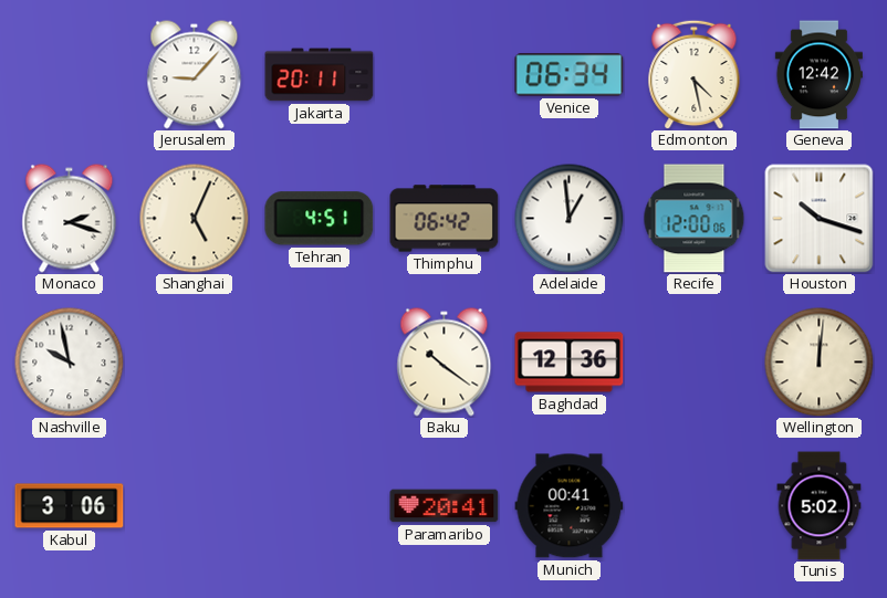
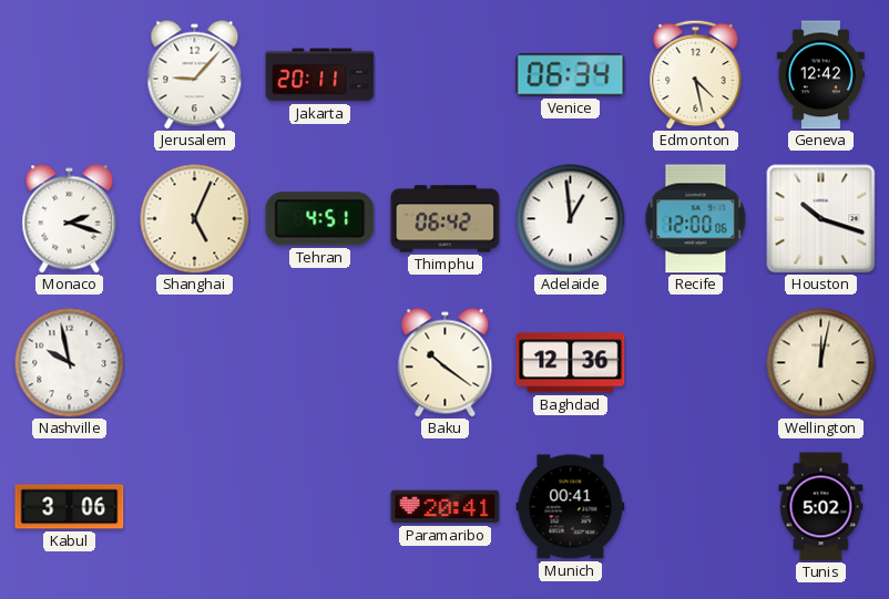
Wellington: 12:01 -> 12:02 (821, 363)
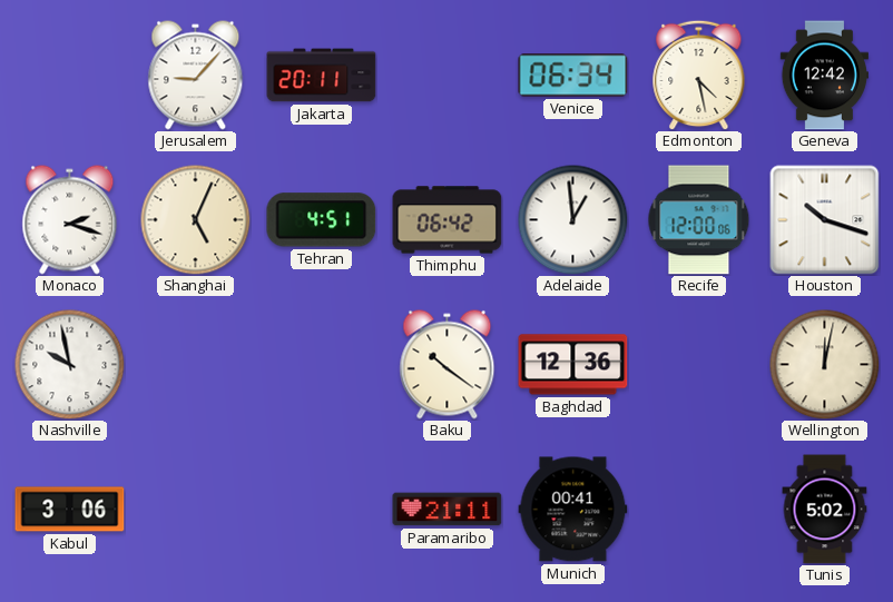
Paramaribo: 20:41 -> 21:11 (448, 510)
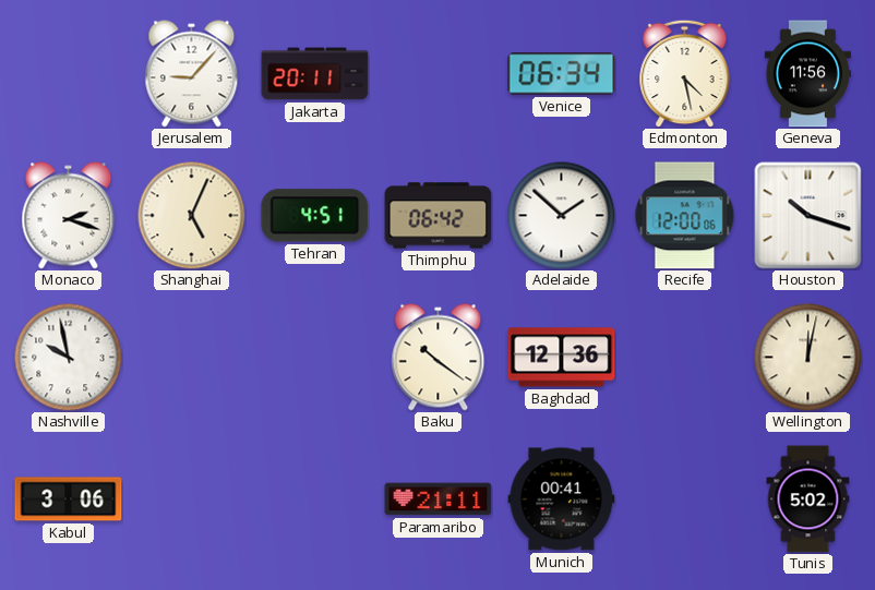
Geneva: 12:42 -> 11:56 (807, 74)
Adelaide: 12:59 -> 1:52 (562, 216)
